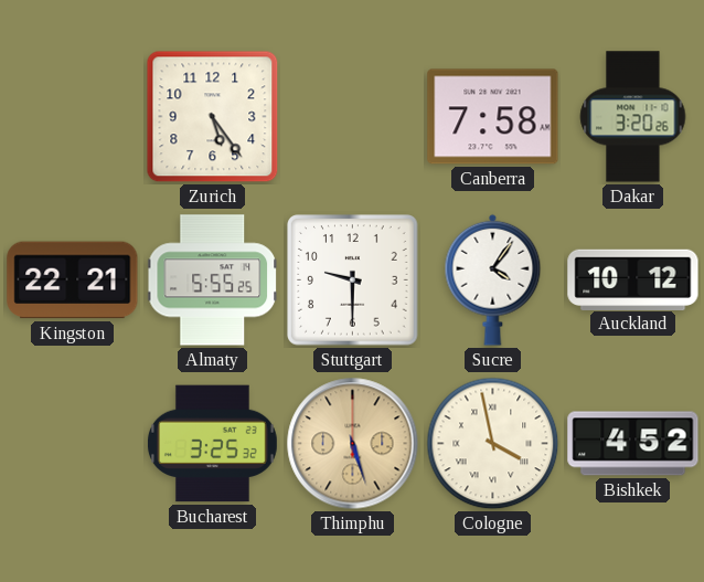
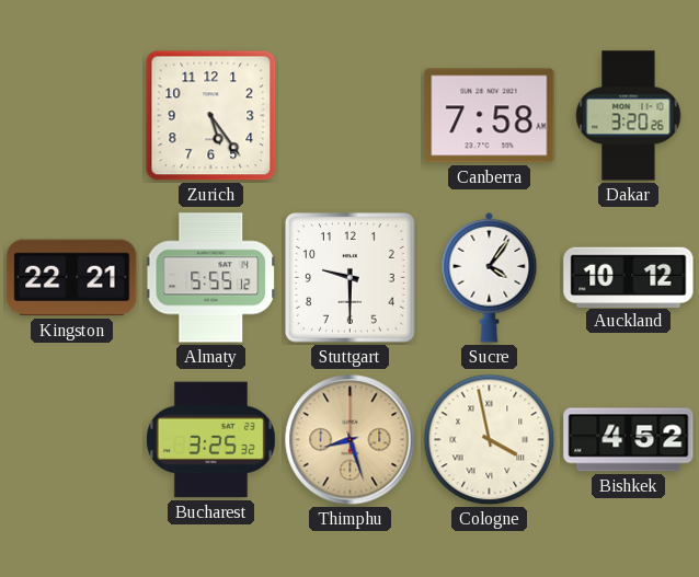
Almaty: 5:55:25 -> 5:55:12 (211, 278)
Thimphu: 5:27 -> 8:27 (351, 440)
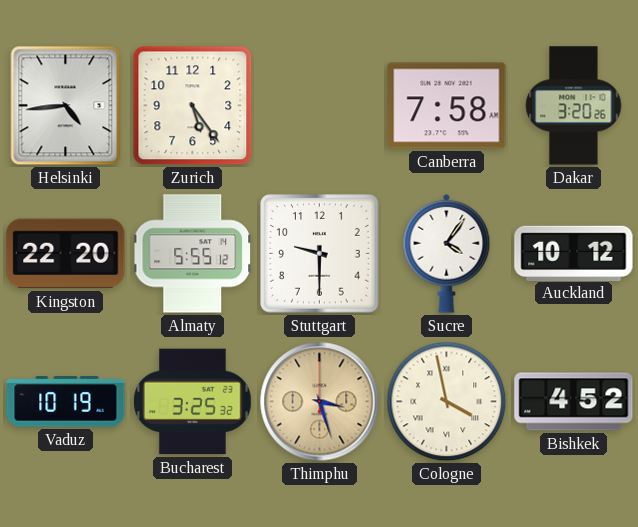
Helsinki: none -> 4:44 (66, 106)
Kingston: 22:21 -> 22:20 (66, 254)
Vaduz: none -> 10:19 (66, 402)
Thimphu: 8:27 -> 3:27 (320, 402)
